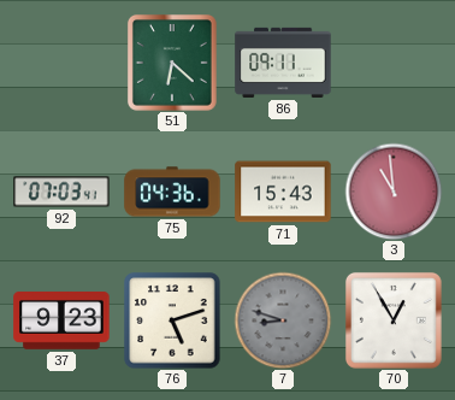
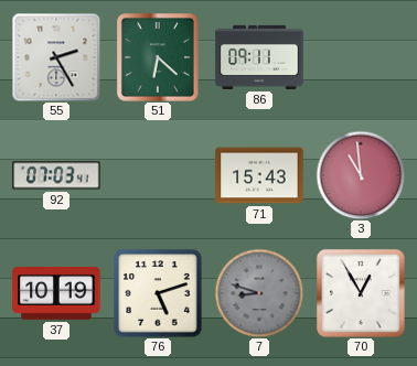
55: none -> 2:25 (56, 57)
75: 04:36 -> none (172, 192)
37: 9:23 -> 10:19 (56, 294)
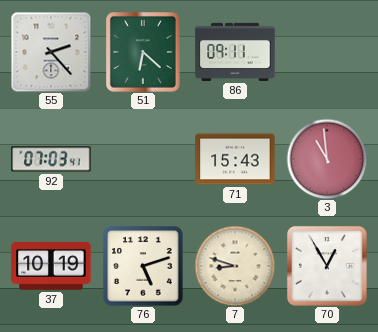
55: 2:25 -> 2:23 (51, 52)
7 dial: grey -> cream (235, 266)
